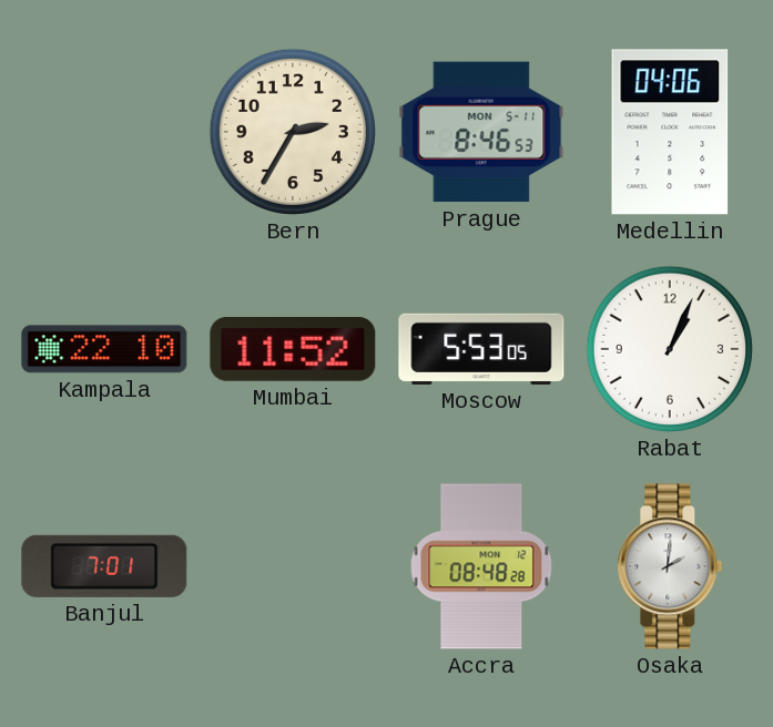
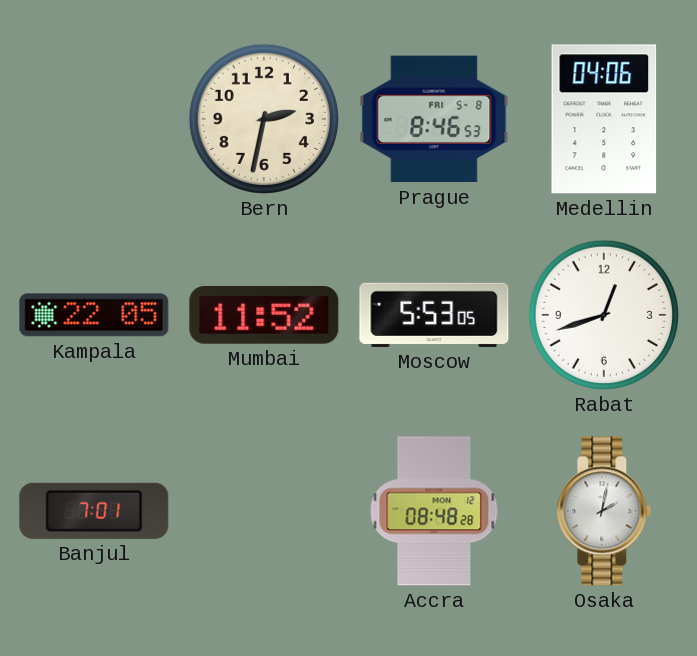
Bern: 2:35 -> 2:32 (264, 119)
Prague date: MON 5-11 -> FRI 5-8 (434, 119)
Kampala: 22:10 -> 22:05 (94, 315)
Rabat: 1:04 -> 12:42 (604, 315)
Osaka: 2:01 -> 2:02 (604, 511)
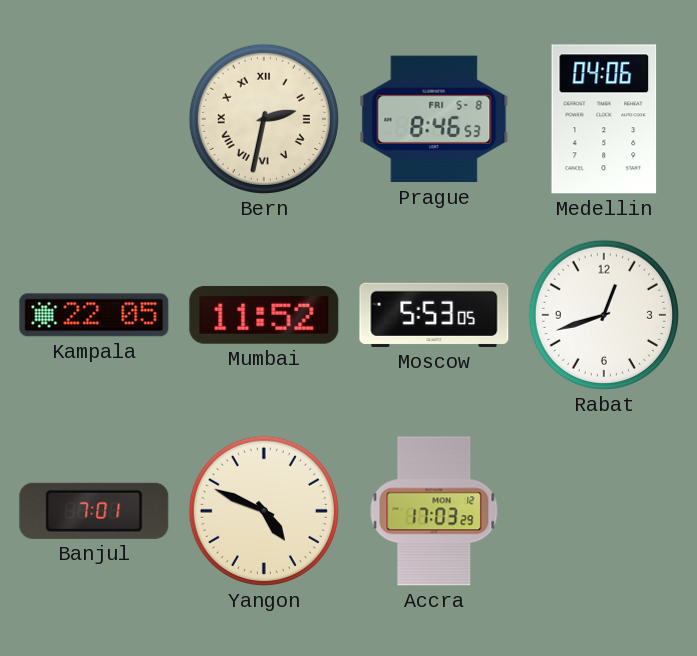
Bern numerals: Arabic -> Roman (264, 119)
Yangon: none -> 4:49 (264, 511)
Accra: 08:48 -> 17:03 (434, 511)
Osaka: 2:02 -> none (604, 511)
